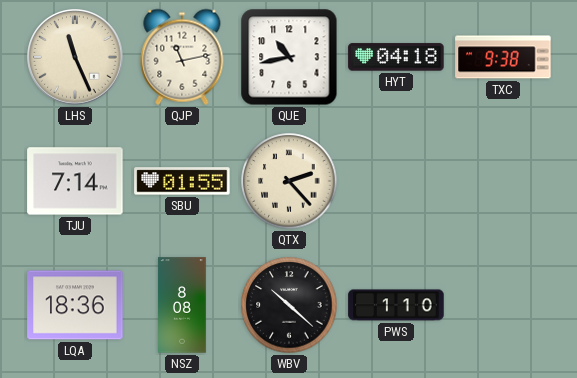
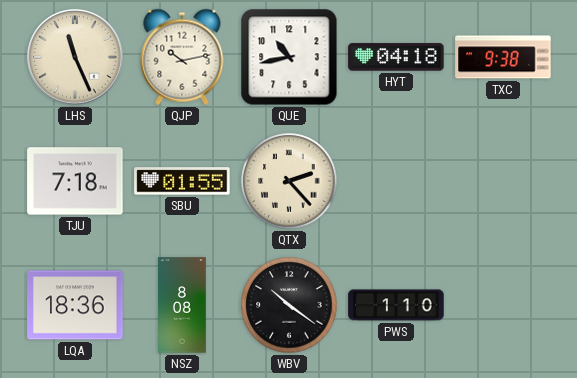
QJP: 11:13 -> 10:13 (182, 57)
TJU: 7:14 -> 7:18 (75, 181)
WBV: 10:22 -> 10:21 (289, 305)
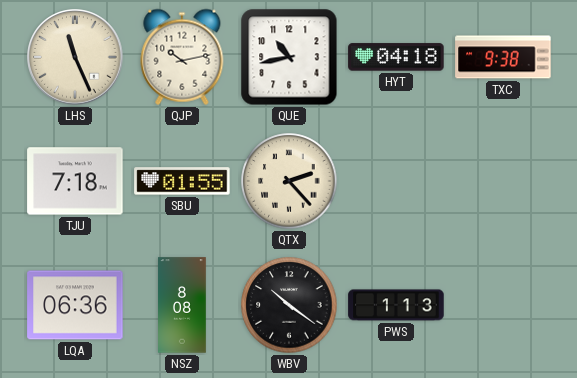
LQA: 18:36 -> 06:36 (75, 305)
PWS: 1:10 -> 1:13 (396, 305)
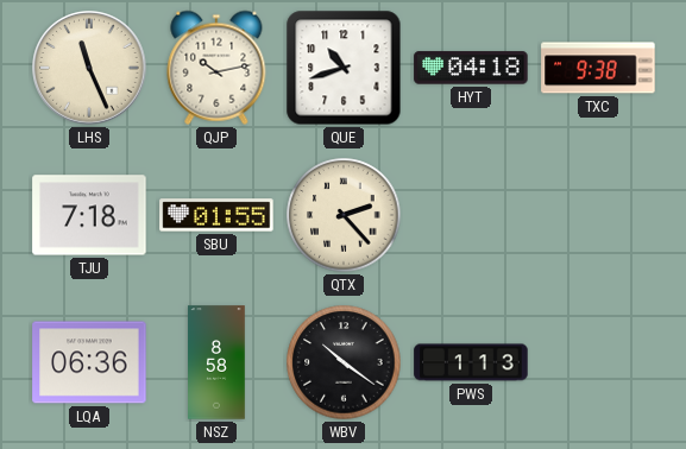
QUE: 10:43 -> 10:42 (344, 68)
NSZ: 8:08 -> 8:58 (216, 362)
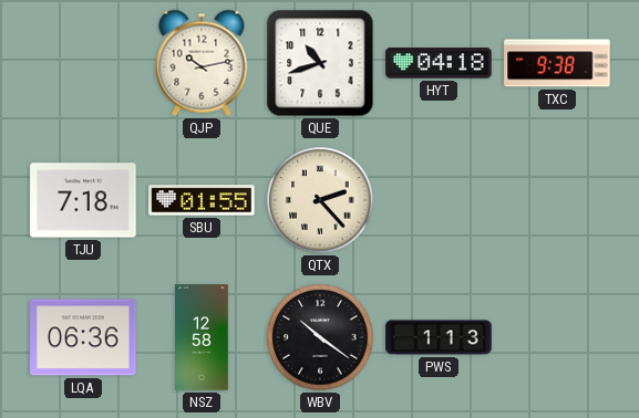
LHS: 11:26 -> none (89, 68)
NSZ: 8:58 -> 12:58 (202, 337)
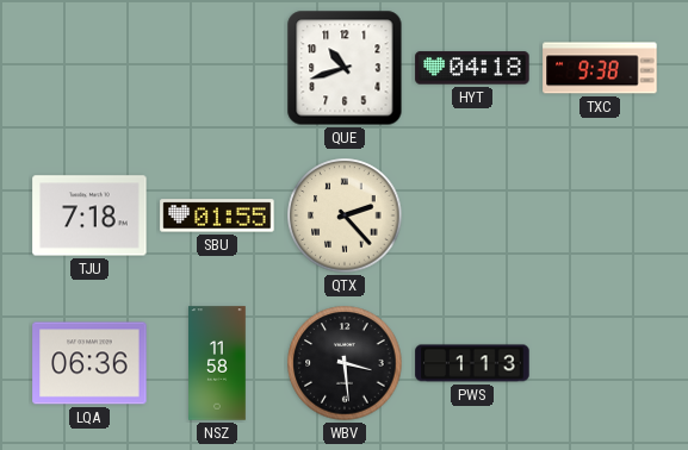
QJP: 10:13 -> none (202, 63)
NSZ: 12:58 -> 11:58 (217, 363)
WBV: 10:21 -> 3:29 (345, 363)
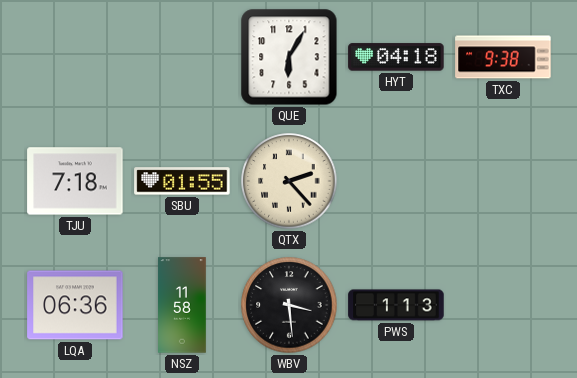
QUE: 10:42 -> 6:05 (289, 57)
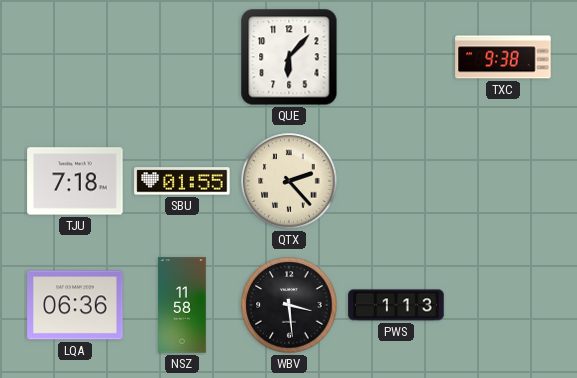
QUE: 6:05 -> 6:07 (289, 57)
HYT: 04:18 -> none (396, 57)
